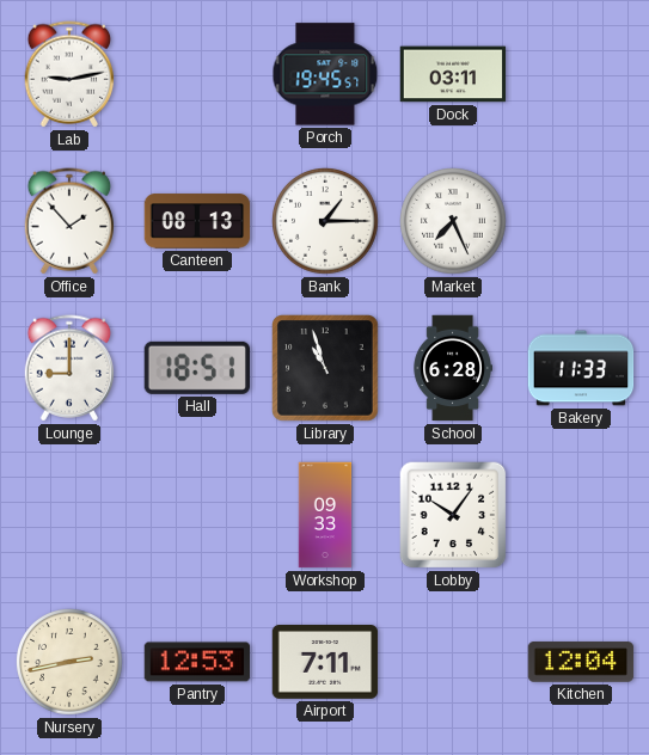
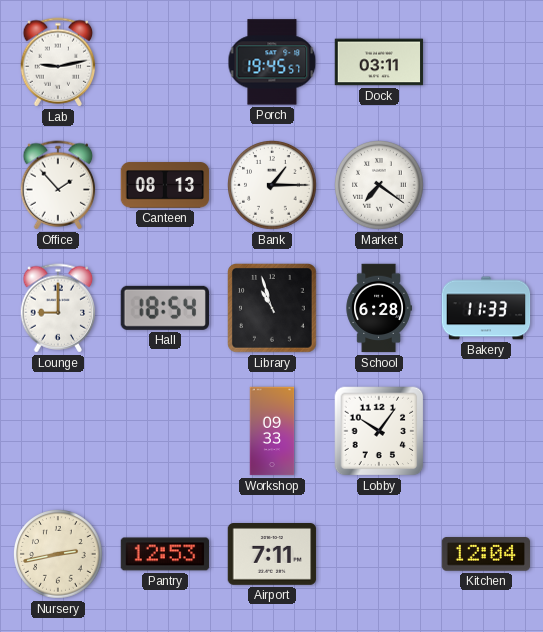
Market: 7:26 -> 7:21 (380, 186)
Hall: 18:51 -> 18:54 (164, 308)
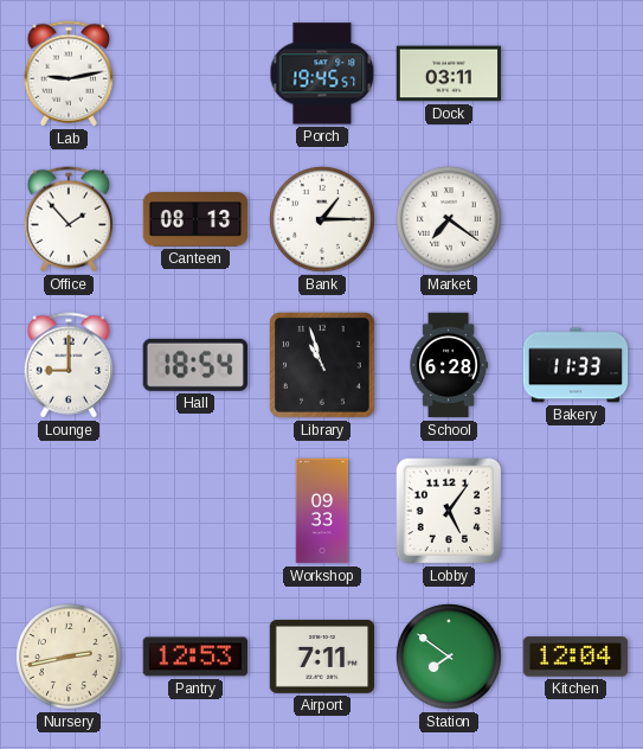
Lobby: 10:06 -> 5:06 (449, 511)
Station: none -> 7:51 (450, 658)
